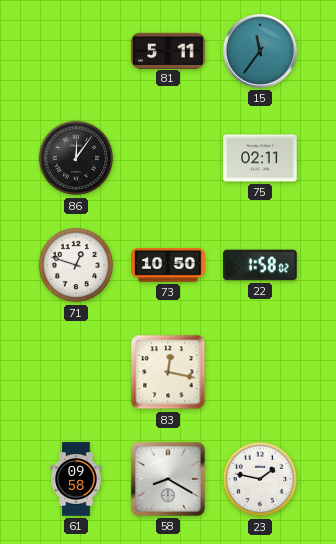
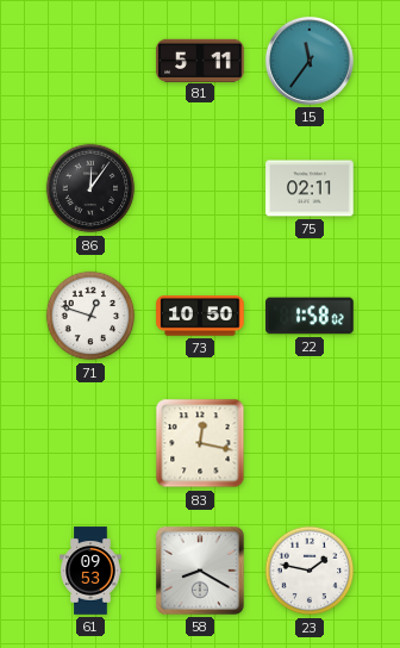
61: 09:58 -> 09:53 (90, 571)
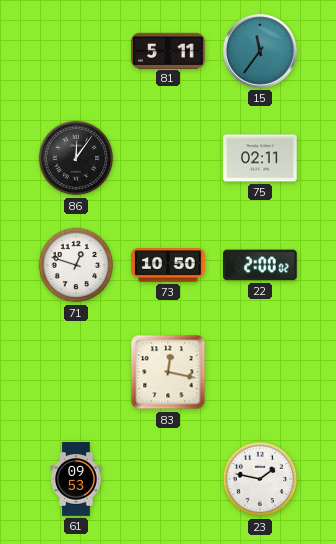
22: 1:58 -> 2:00 (260, 265)
58: 8:20 -> none (200, 571)
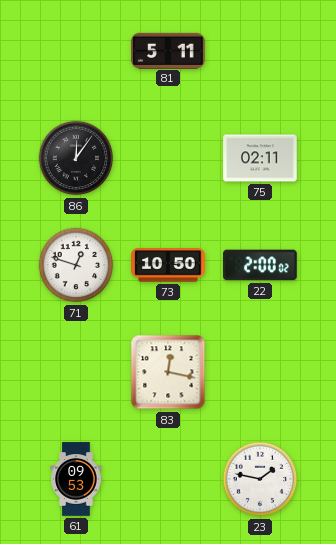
15: 11:36 -> none (260, 51)
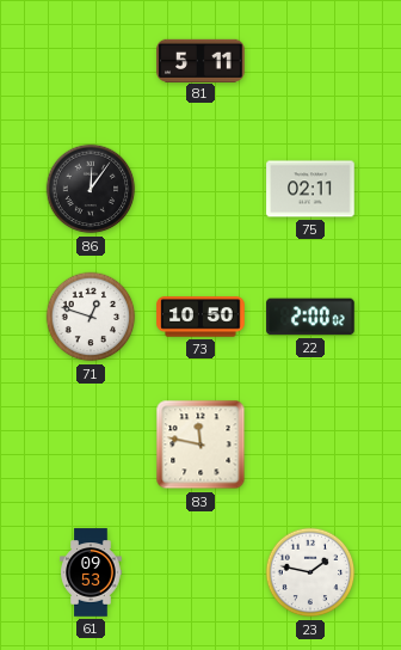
83: 12:17 -> 11:47 (200, 444)
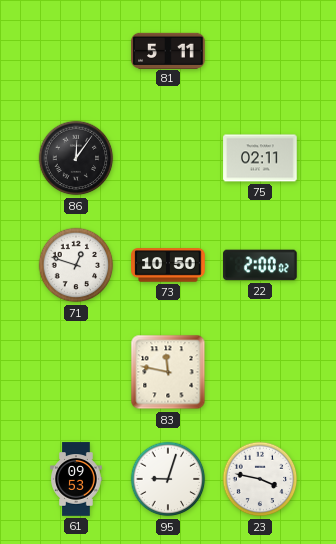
95: none -> 9:03 (168, 479)
23: 1:47 -> 3:47 (260, 479)
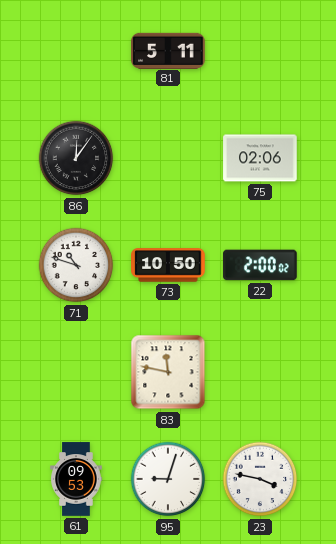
75: 02:11 -> 02:06 (260, 158)
71: 12:48 -> 10:48 (76, 265)
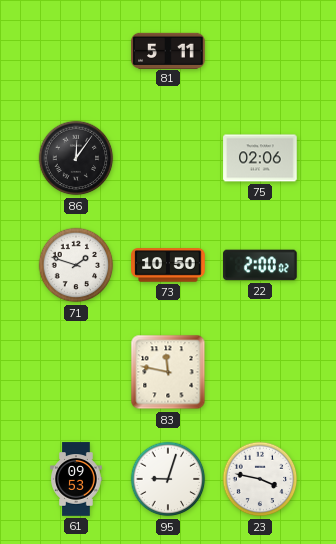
71: 10:48 -> 1:48 (76, 265)
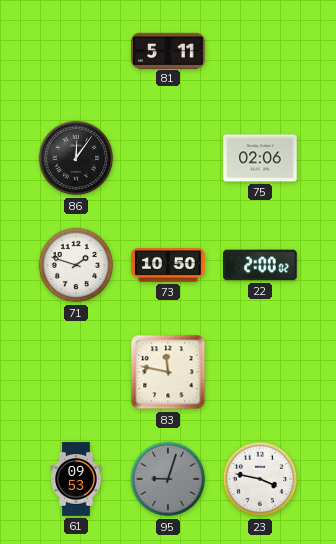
95 dial: white -> grey (168, 479)
